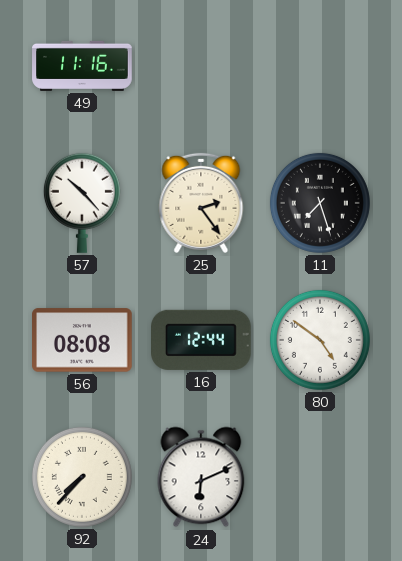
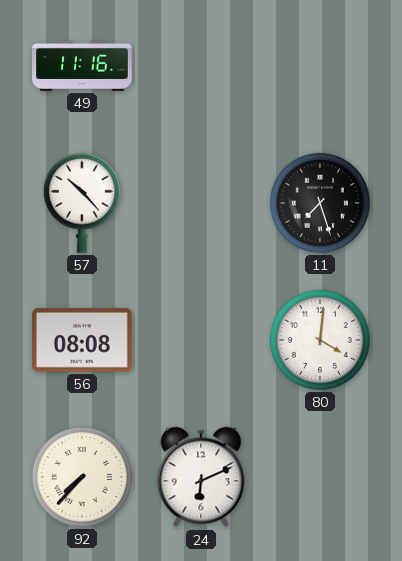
25: 2:24 -> none (201, 203)
16: 12:44 -> none (202, 340)
80: 4:51 -> 4:01 (320, 340)
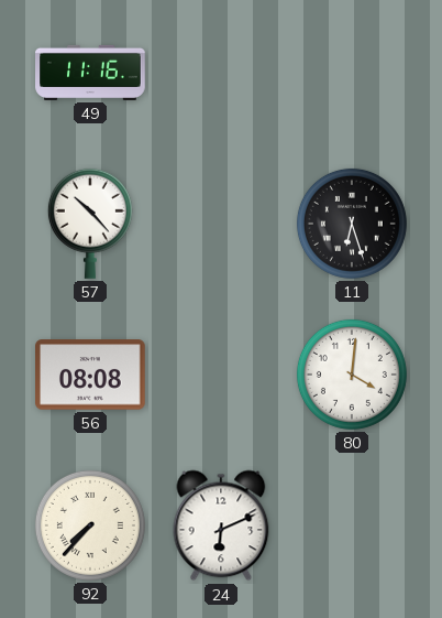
11: 7:27 -> 6:27 (352, 224)
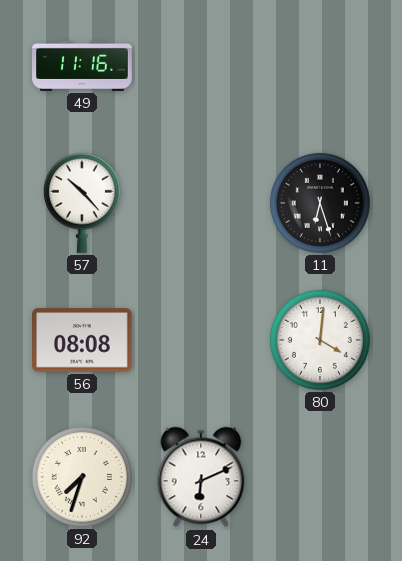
92: 7:37 -> 7:33 (82, 477)
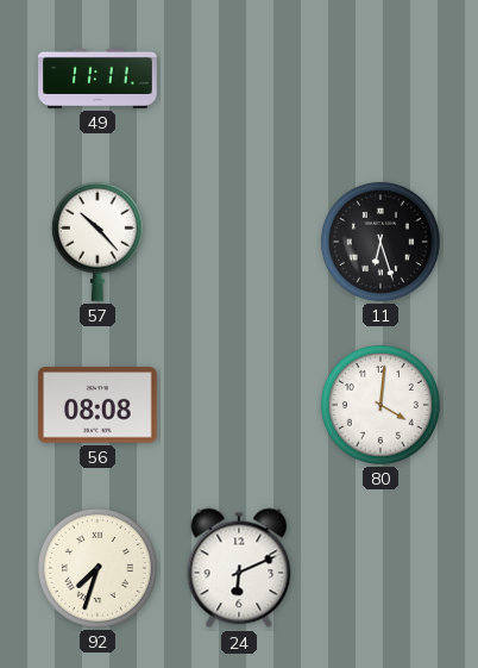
49: 11:16 -> 11:11 (98, 79)
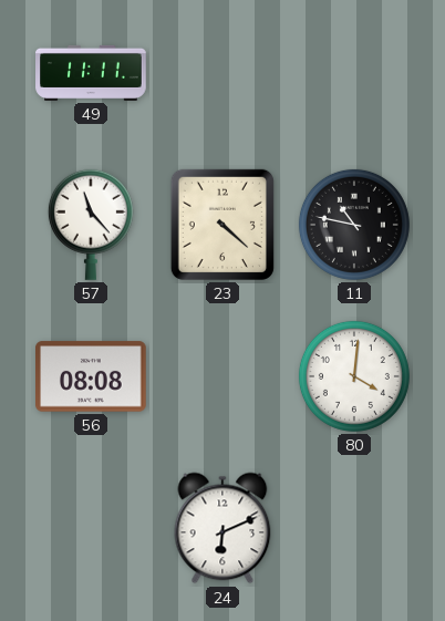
57: 10:23 -> 11:23 (91, 225)
23: none -> 4:22 (222, 225)
11: 6:27 -> 10:47 (354, 225)
92: 7:33 -> none (98, 568)
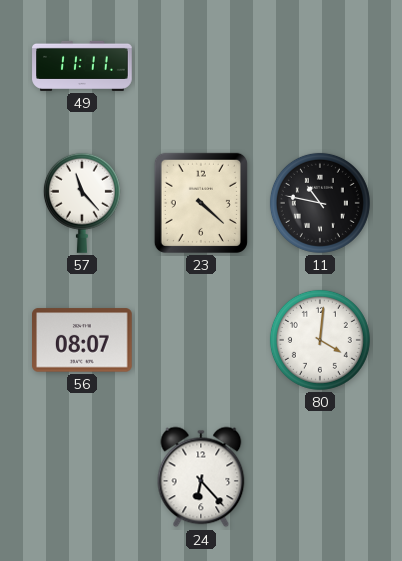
56: 08:08 -> 08:07 (83, 340)
24: 6:11 -> 6:23 (201, 477)
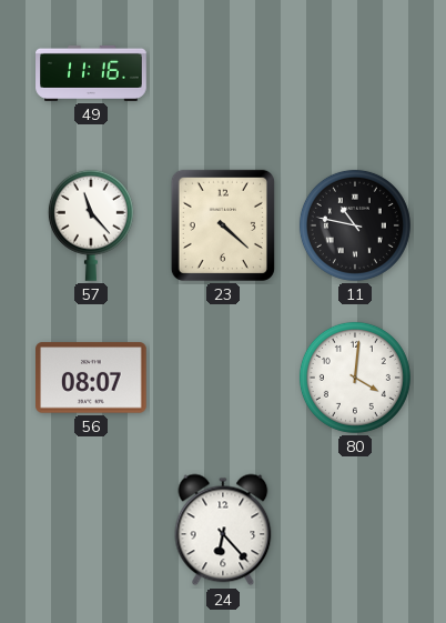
49: 11:11 -> 11:16 (91, 73)
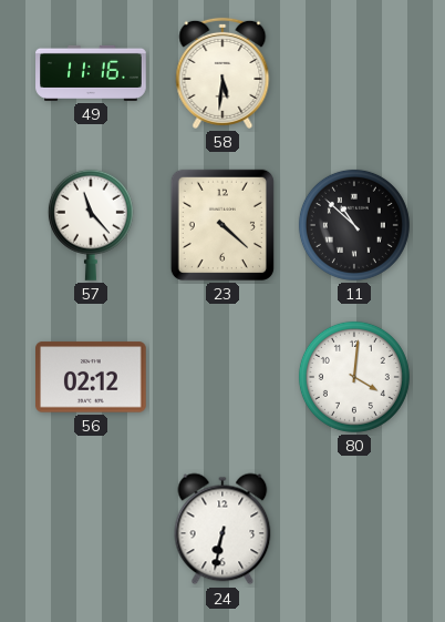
58: none -> 5:31 (222, 73)
11: 10:47 -> 10:52 (354, 225)
56: 08:07 -> 02:12 (92, 377)
24: 6:23 -> 6:32 (222, 529)
